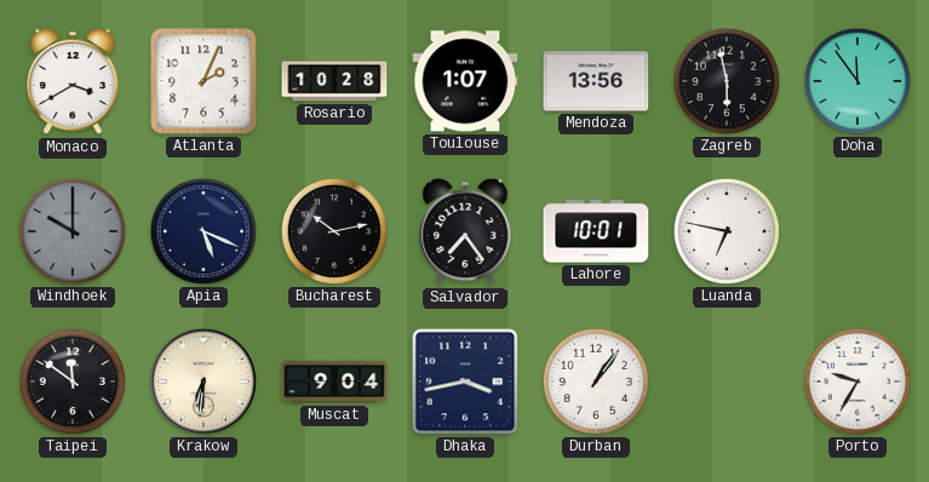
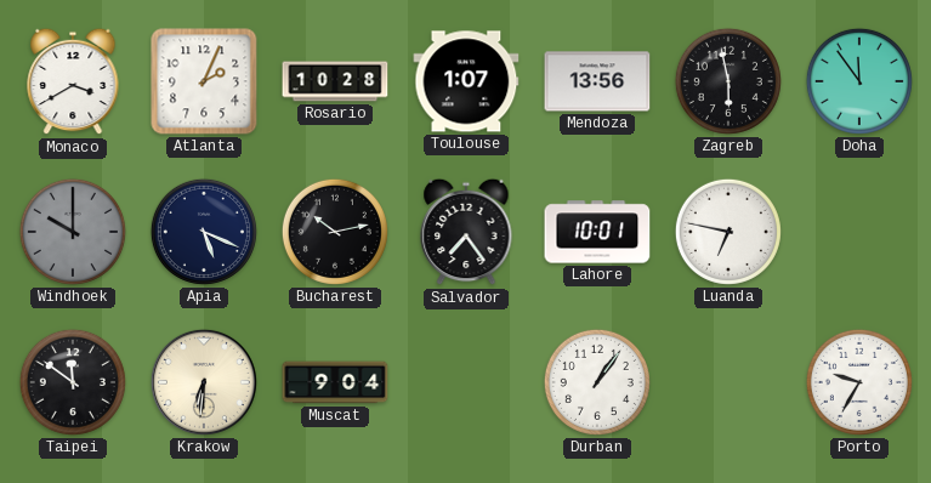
Dhaka: 3:43 -> none (465, 381)
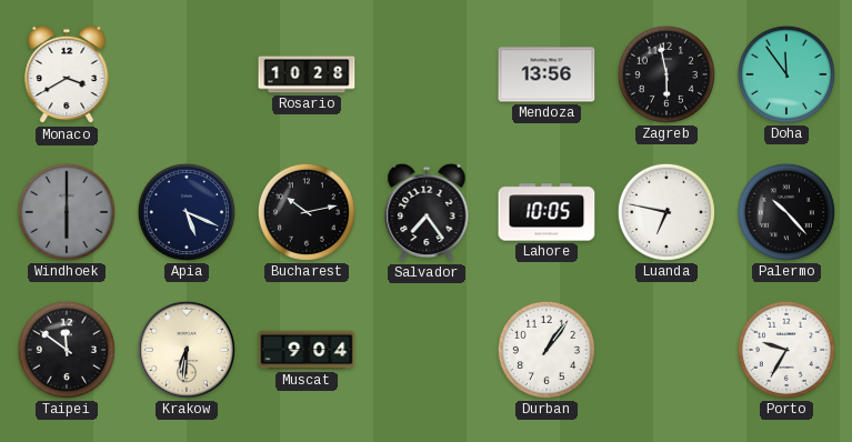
Atlanta: 2:04 -> none (204, 81)
Toulouse: 1:07 -> none (466, 81)
Windhoek: 10:00 -> 6:00 (67, 212)
Lahore: 10:01 -> 10:05 (547, 212)
Palermo: none -> 10:23 (786, 212)
